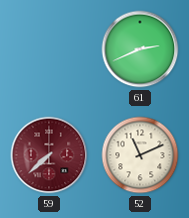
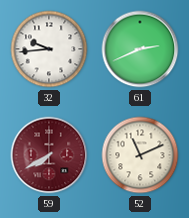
32: none -> 9:44 (49, 49)
59: 7:38 -> 7:40 (49, 155)
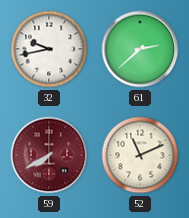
32: 9:44 -> 9:43 (49, 49)
61: 2:41 -> 2:38 (140, 49)
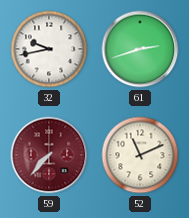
61: 2:38 -> 2:42 (140, 49)
59: 7:40 -> 7:37 (49, 155)
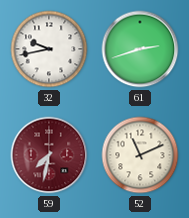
59: 7:37 -> 7:32 (49, 155)
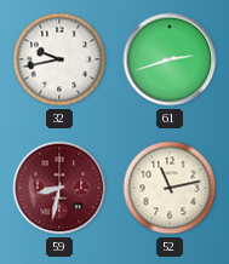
59: 7:32 -> 8:32 (59, 188)
52: 11:11 -> 11:13 (170, 188)
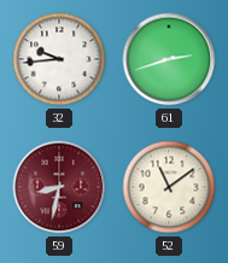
32: 9:43 -> 9:44 (59, 59)
52: 11:13 -> 11:09 (169, 187)
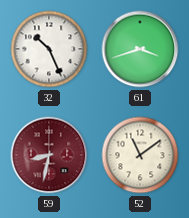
32: 9:44 -> 10:26 (49, 49)
61: 2:42 -> 3:42 (140, 49)
